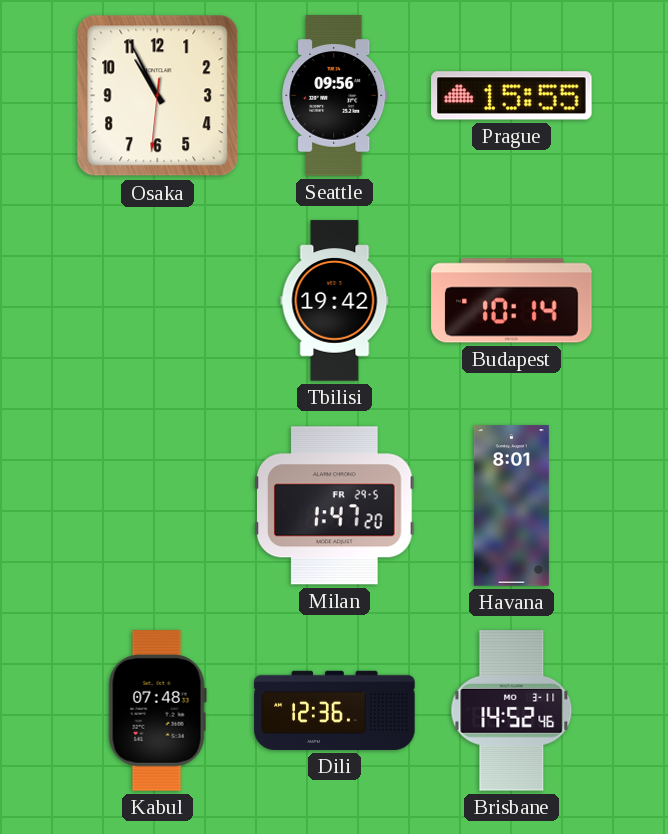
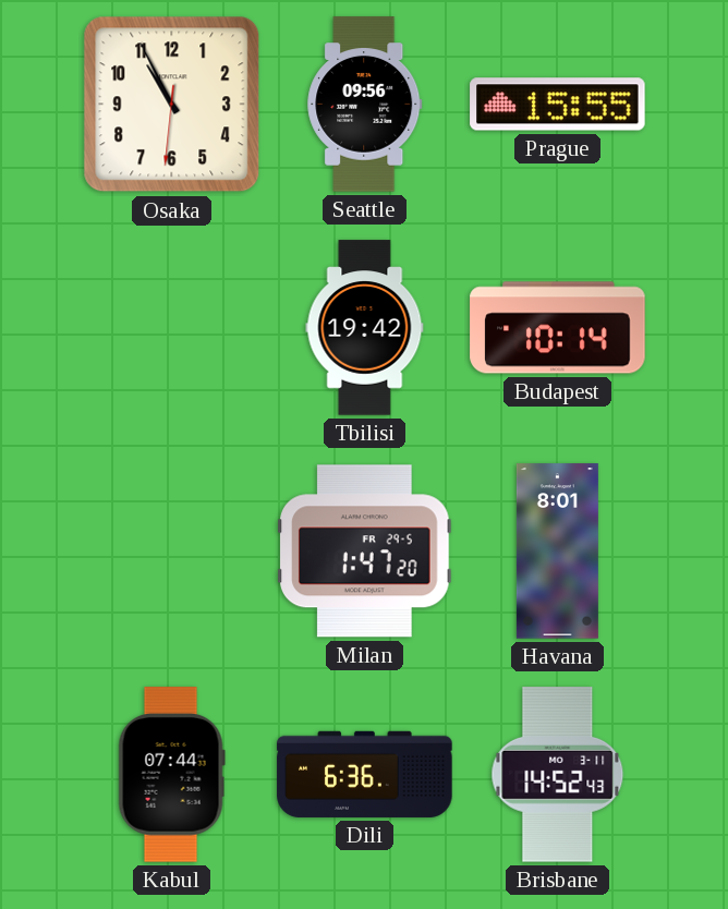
Kabul: 07:48 -> 07:44 (171, 775)
Dili: 12:36 -> 6:36 (365, 774)
Brisbane: 14:52:46 -> 14:52:43 (558, 775)
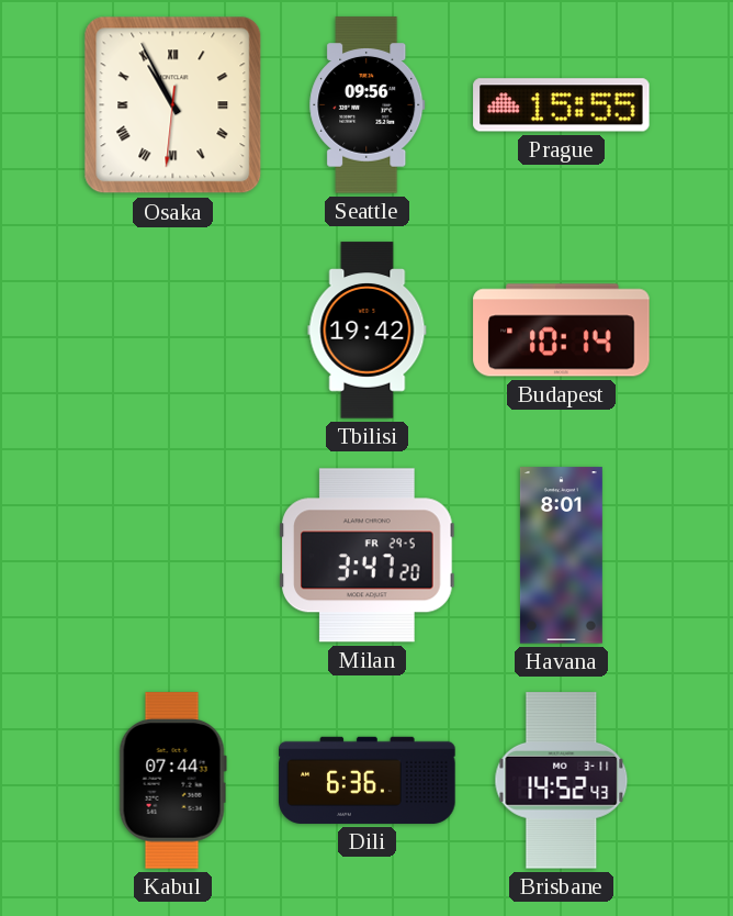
Osaka numerals: Arabic -> Roman (173, 105)
Milan: 1:47 -> 3:47 (368, 556)
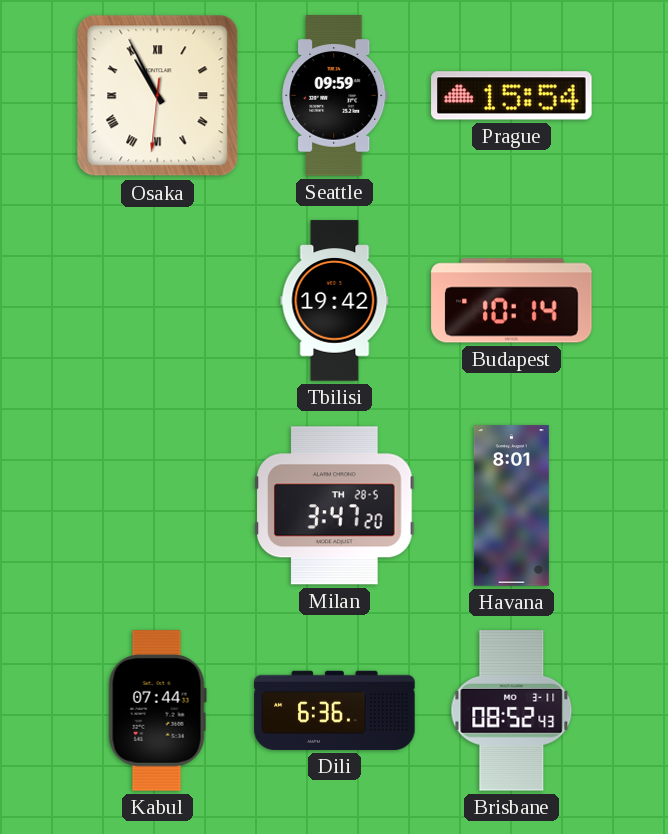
Seattle: 09:56 -> 09:59 (335, 96)
Prague: 15:55 -> 15:54 (512, 96)
Milan date: FR 29-5 -> TH 28-5 (335, 506)
Brisbane: 14:52 -> 08:52 (512, 711)
